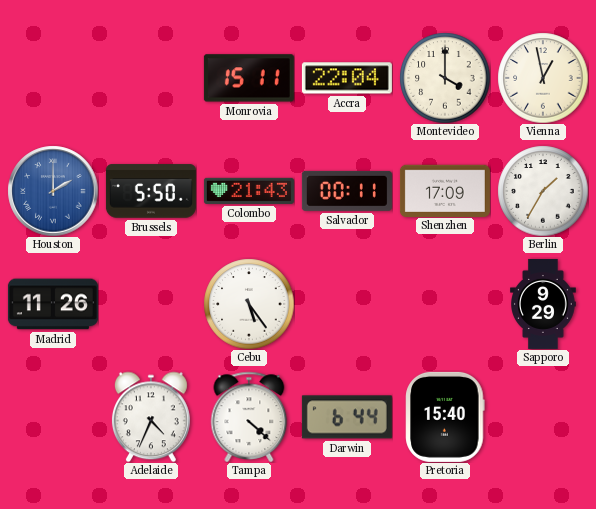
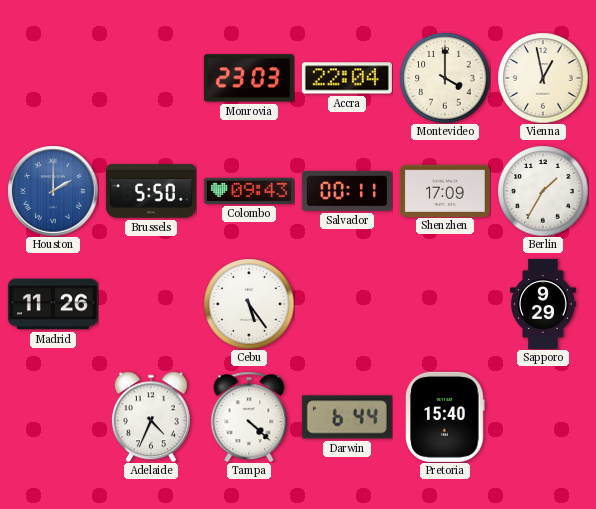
Monrovia: 15:11 -> 23:03 (249, 78)
Colombo: 21:43 -> 09:43 (249, 191)
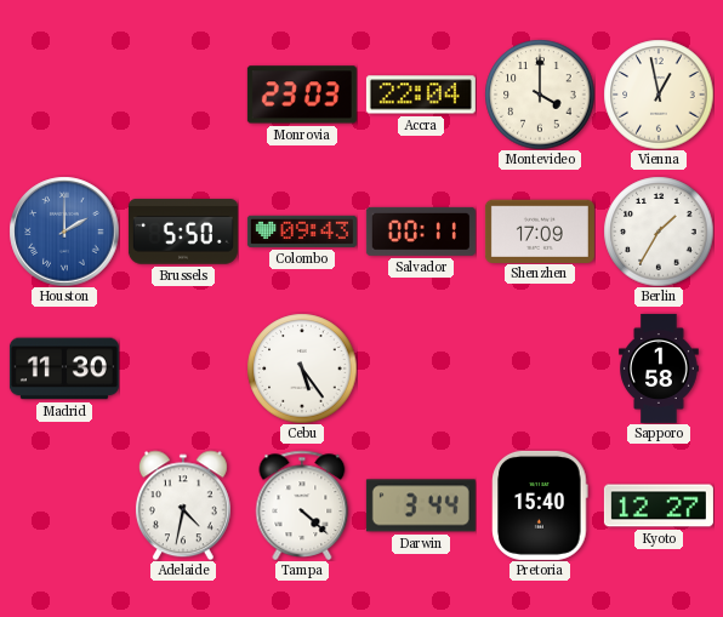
Madrid: 11:26 -> 11:30 (64, 369)
Sapporo: 9:29 -> 1:58 (660, 369)
Adelaide: 4:34 -> 4:32 (183, 505)
Darwin: 6:44 -> 3:44 (421, 505)
Kyoto: none -> 12:27 (659, 505)
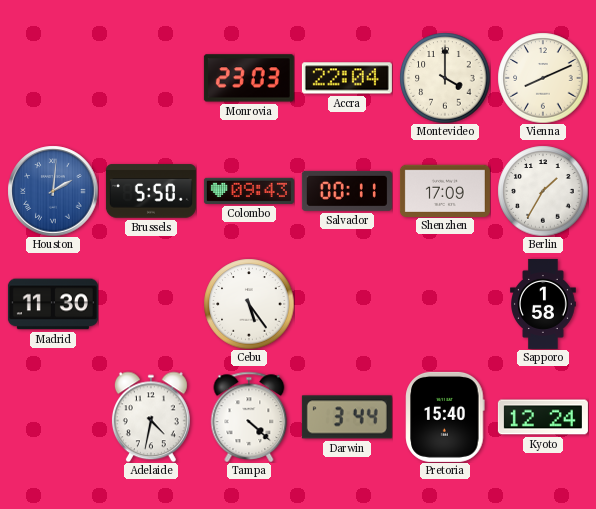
Vienna: 12:58 -> 8:11 (543, 78)
Houston: 2:00 -> 2:01 (53, 191)
Kyoto: 12:27 -> 12:24 (543, 417)
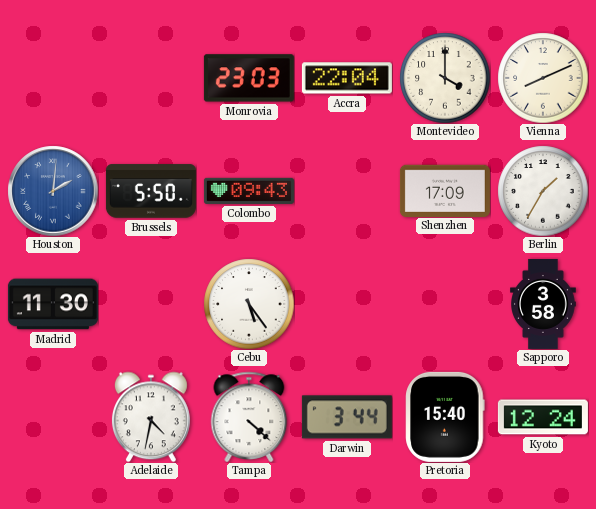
Salvador: 00:11 -> none (347, 191)
Sapporo: 1:58 -> 3:58 (544, 304)
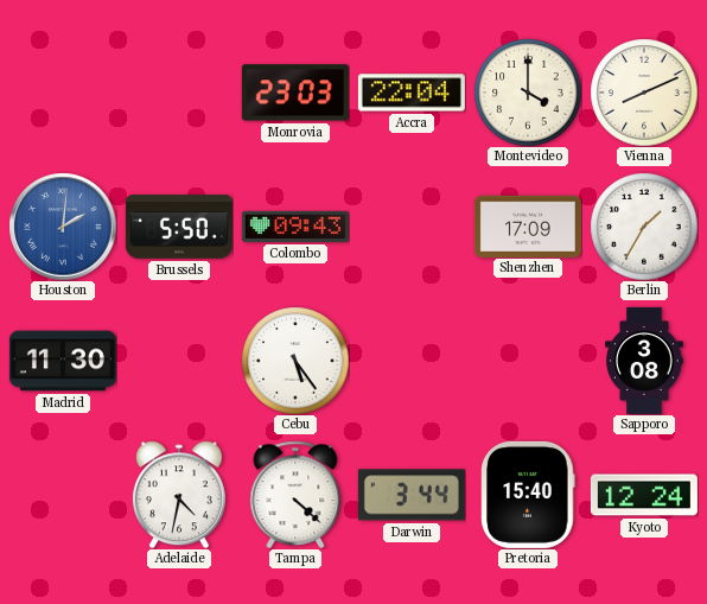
Sapporo: 3:58 -> 3:08 (645, 361)
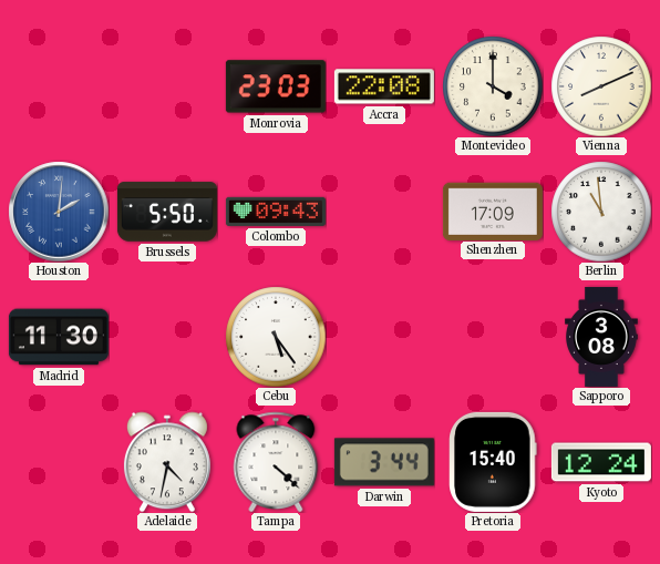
Accra: 22:04 -> 22:08 (384, 86)
Berlin: 1:35 -> 10:59 (601, 212)
